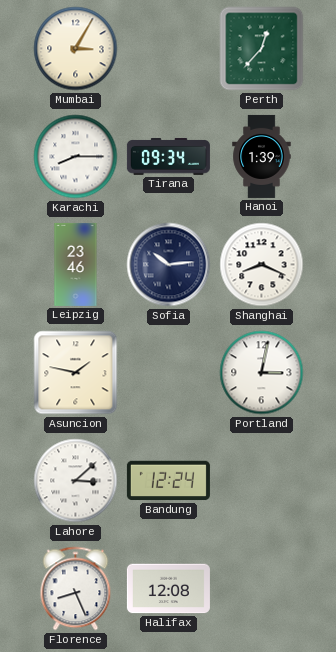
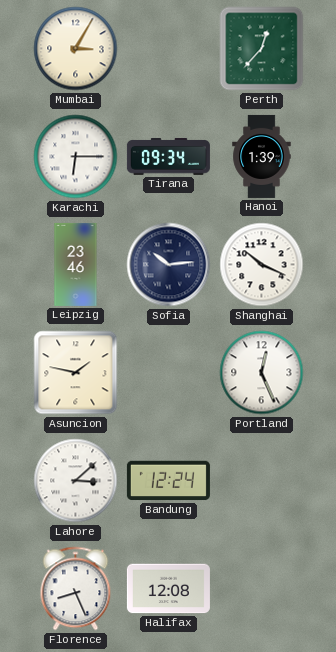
Karachi: 8:15 -> 6:15 (76, 157)
Shanghai: 8:19 -> 10:19 (262, 265)
Portland: 3:02 -> 12:26 (262, 373)
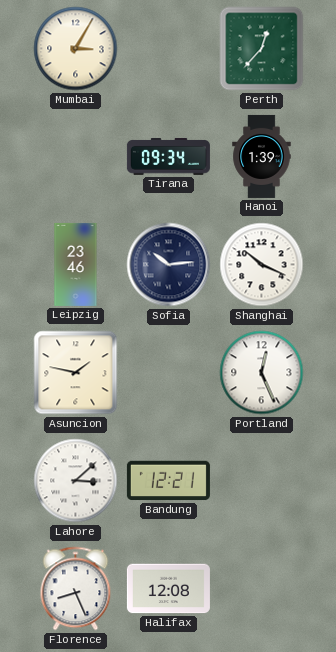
Karachi: 6:15 -> none (76, 157)
Bandung: 12:24 -> 12:21 (168, 481)
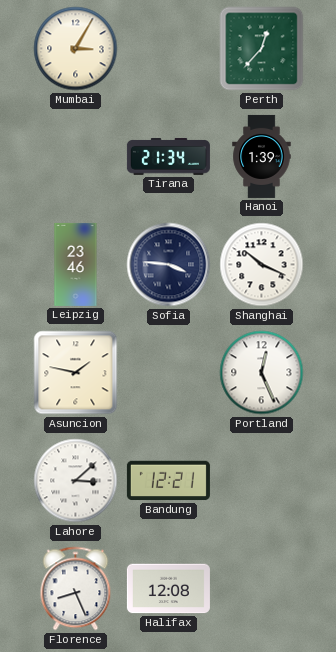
Tirana: 09:34 -> 21:34 (168, 157)
Sofia: 10:14 -> 3:46 (169, 265)
